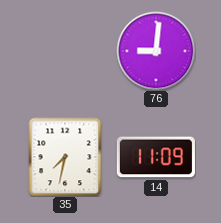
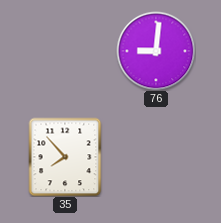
35: 7:32 -> 7:53 (65, 157)
14: 11:09 -> none (156, 157)
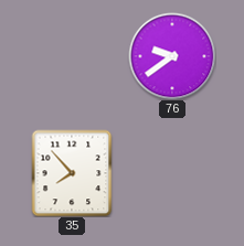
76: 9:01 -> 9:39 (172, 56)
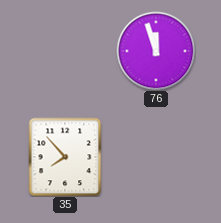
76: 9:39 -> 11:57 (156, 51)
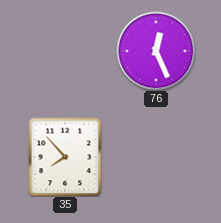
76: 11:57 -> 12:26 (156, 51)
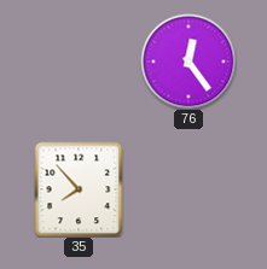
76: 12:26 -> 12:24 (188, 62)
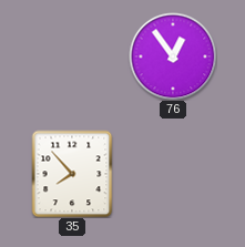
76: 12:24 -> 12:54 (173, 56)
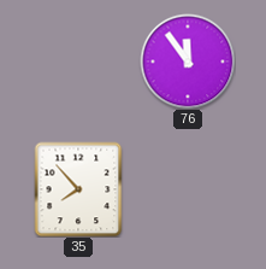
76: 12:54 -> 11:54 (188, 62)
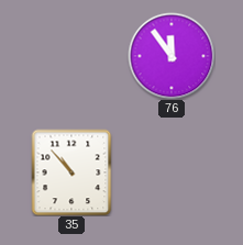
35: 7:53 -> 10:53 (71, 172)
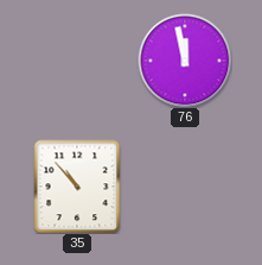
76: 11:54 -> 11:58 (185, 61)
